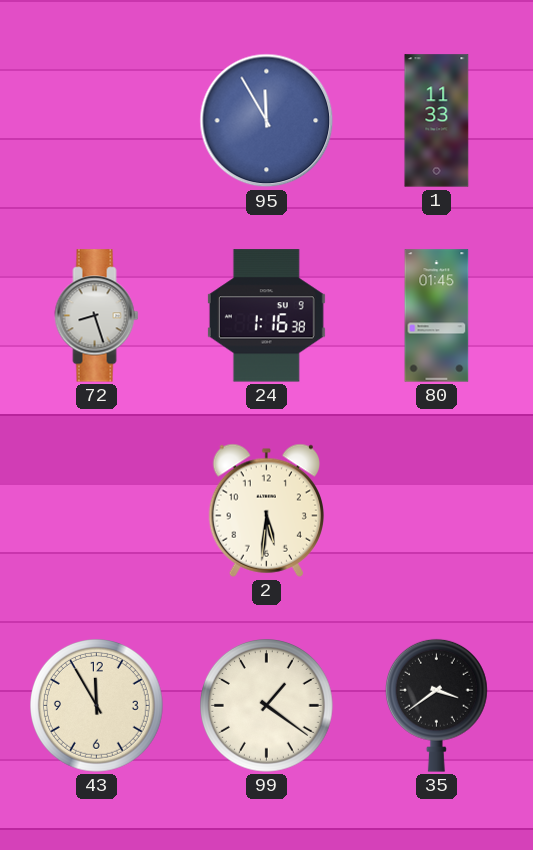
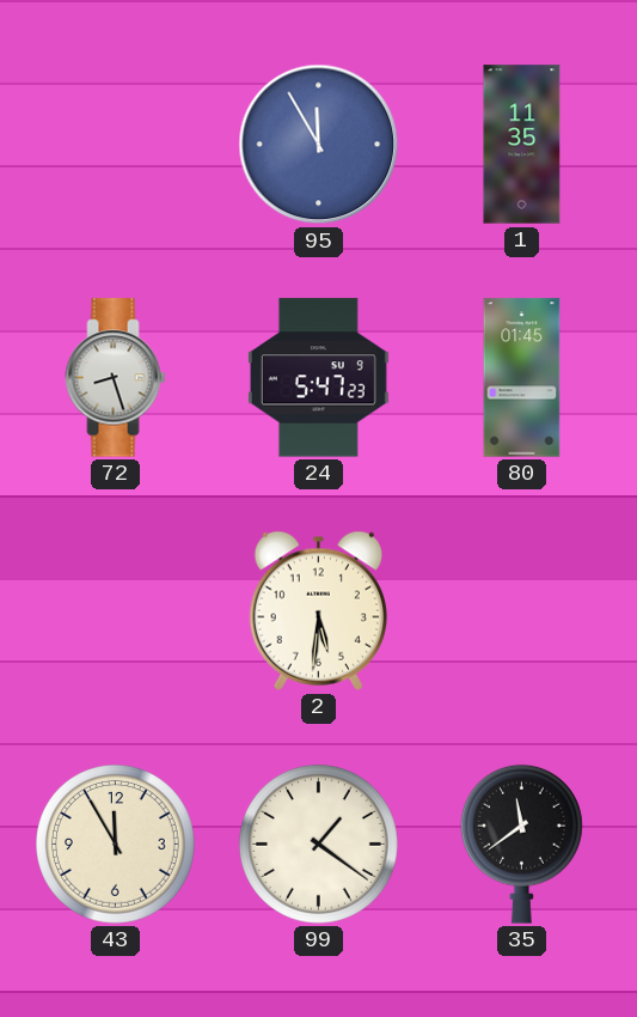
1: 11:33 -> 11:35 (522, 145)
24: 1:16 -> 5:47 (318, 378)
35: 3:39 -> 11:39 (521, 844)
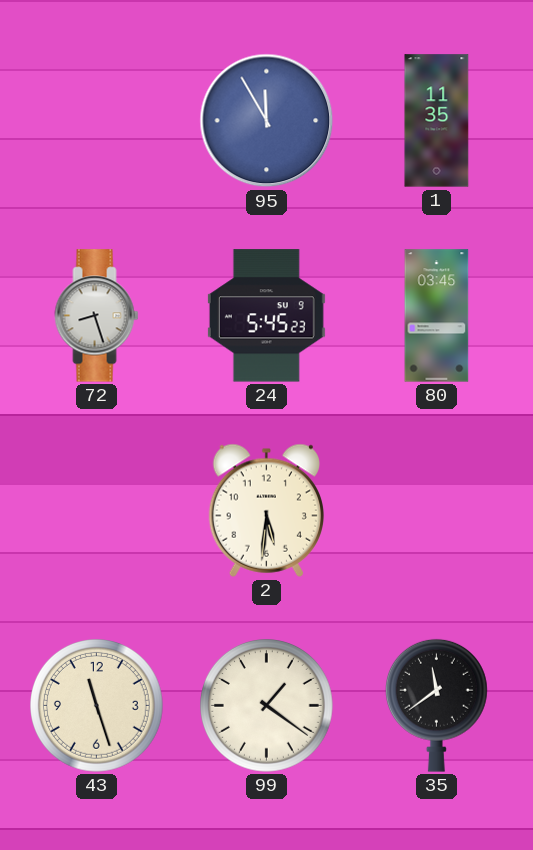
24: 5:47 -> 5:45 (266, 316)
80: 01:45 -> 03:45 (437, 316)
43: 11:55 -> 11:27 (97, 706)
